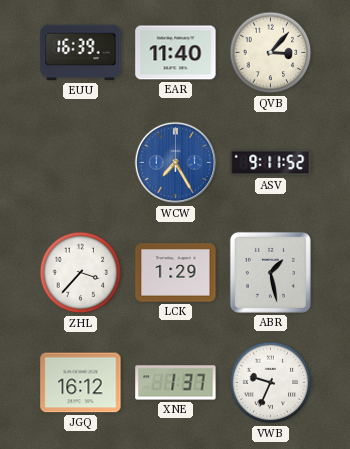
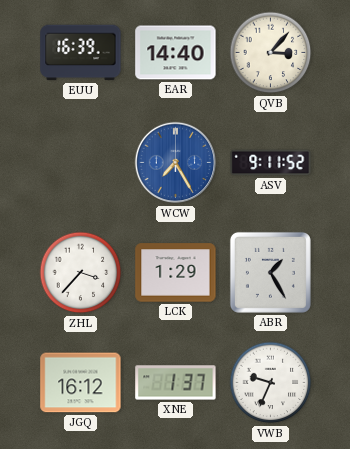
EAR: 11:40 -> 14:40 (176, 53)
ABR: 1:28 -> 1:25 (270, 272)
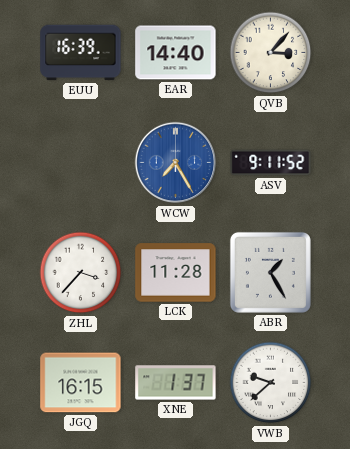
LCK: 1:29 -> 11:28 (176, 273)
JGQ: 16:12 -> 16:15 (81, 383)
VWB: 9:34 -> 9:38 (271, 383)
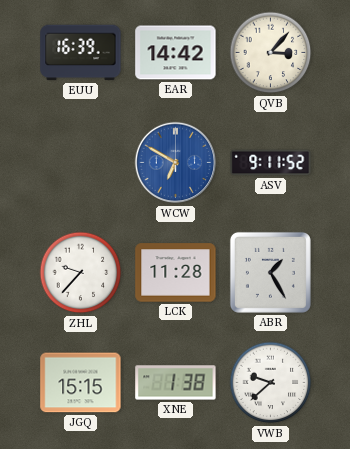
EAR: 14:40 -> 14:42 (176, 53)
WCW: 7:25 -> 6:50 (176, 163)
ZHL: 3:37 -> 9:37 (81, 273)
JGQ: 16:15 -> 15:15 (81, 383)
XNE: 1:37 -> 1:38 (176, 383)
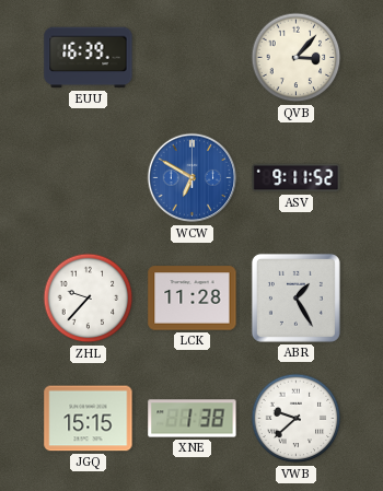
EAR: 14:42 -> none (176, 53)
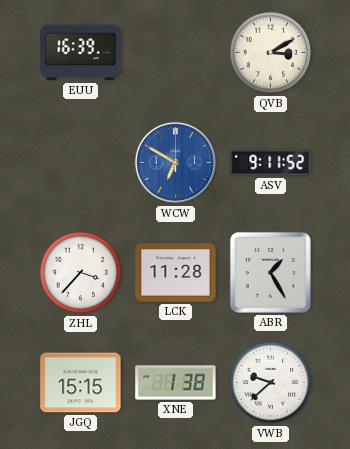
QVB: 3:07 -> 3:10 (271, 53)
ZHL: 9:37 -> 3:37 (81, 273)
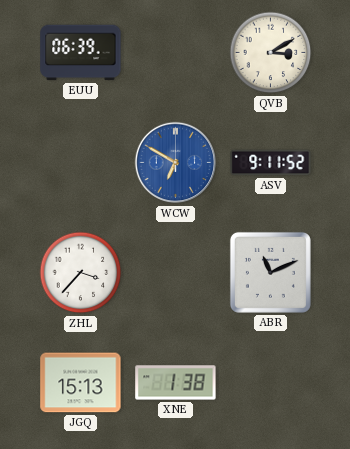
EUU: 16:39 -> 06:39 (81, 53)
LCK: 11:28 -> none (176, 273)
ABR: 1:25 -> 11:11 (270, 272)
JGQ: 15:15 -> 15:13 (81, 383)
VWB: 9:38 -> none (271, 383)
